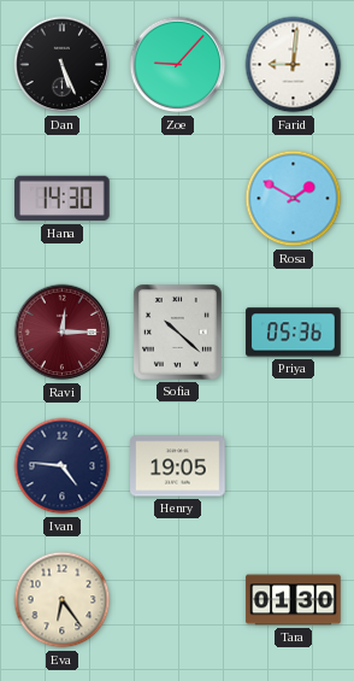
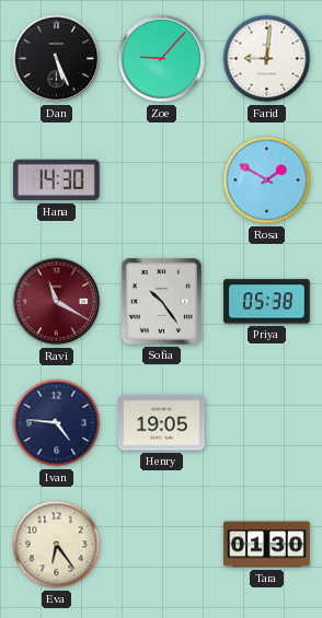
Ravi: 12:15 -> 11:20 (57, 302)
Sofia: 10:22 -> 10:24 (161, 302)
Priya: 05:36 -> 05:38 (267, 302)
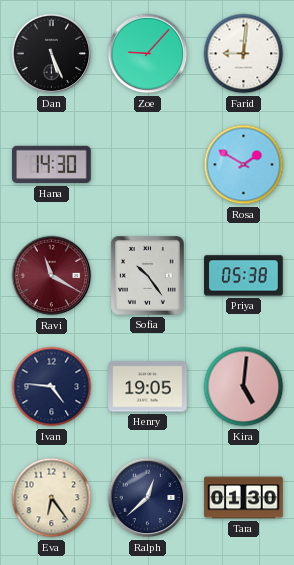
Kira: none -> 5:01 (244, 387)
Ralph: none -> 12:38 (148, 498)
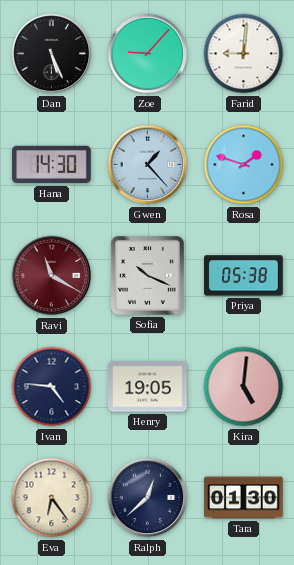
Gwen: none -> 1:23 (148, 165)
Rosa: 1:50 -> 1:48 (244, 165)
Sofia: 10:24 -> 10:19 (147, 276)
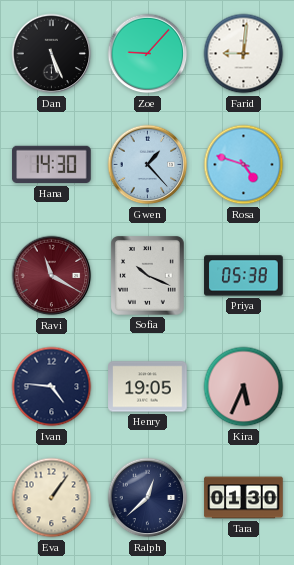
Rosa: 1:48 -> 4:48 (244, 165)
Kira: 5:01 -> 5:34 (244, 387)
Eva: 6:24 -> 1:06 (52, 498)
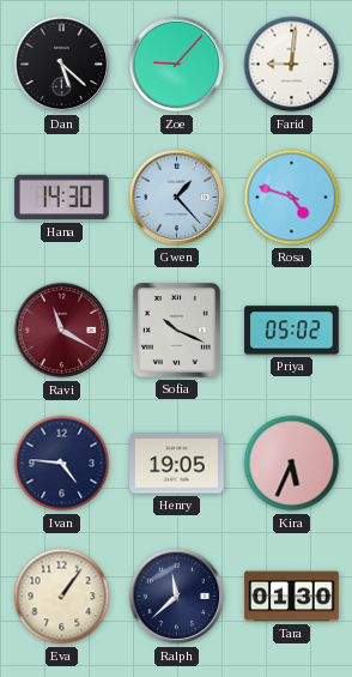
Dan: 5:26 -> 5:22 (62, 65)
Priya: 05:38 -> 05:02 (292, 331)
Ralph: 12:38 -> 11:38 (177, 597)
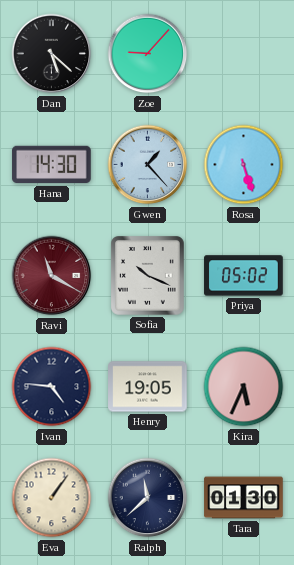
Farid: 9:01 -> none (292, 65)
Rosa: 4:48 -> 5:27 (244, 165)
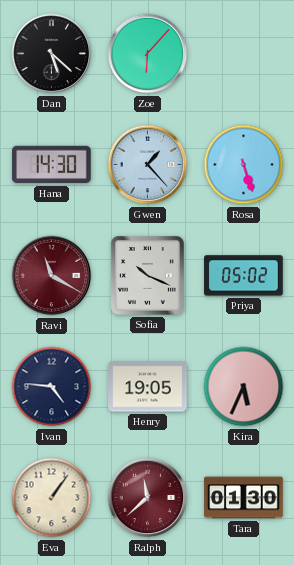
Zoe: 9:07 -> 6:07 (148, 54)
Ralph dial: navy -> burgundy (148, 498)
